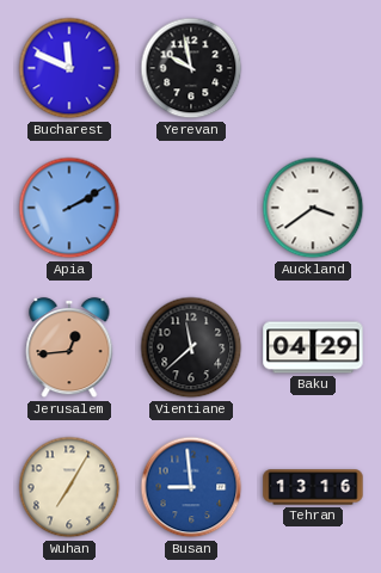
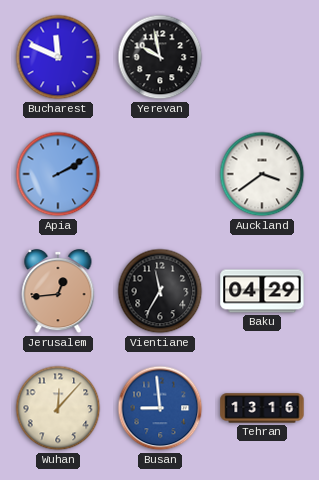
Vientiane: 11:38 -> 11:35 (160, 291)
Wuhan: 7:05 -> 12:07 (58, 408)
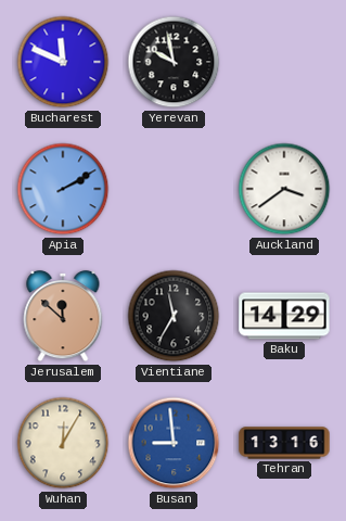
Jerusalem: 12:44 -> 11:52 (63, 316)
Baku: 04:29 -> 14:29 (284, 316)
Wuhan: 12:07 -> 12:05 (63, 443)
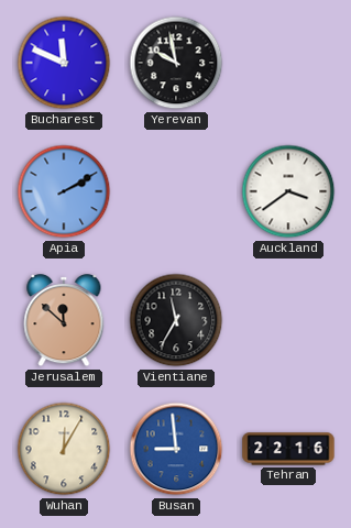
Baku: 14:29 -> none (284, 316)
Tehran: 13:16 -> 22:16 (288, 449)
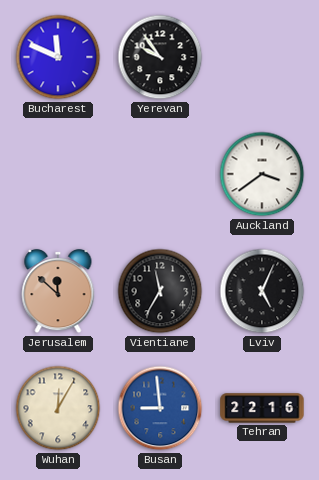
Yerevan: 9:58 -> 9:54 (160, 57)
Apia: 2:10 -> none (64, 191)
Lviv: none -> 5:04 (262, 291)
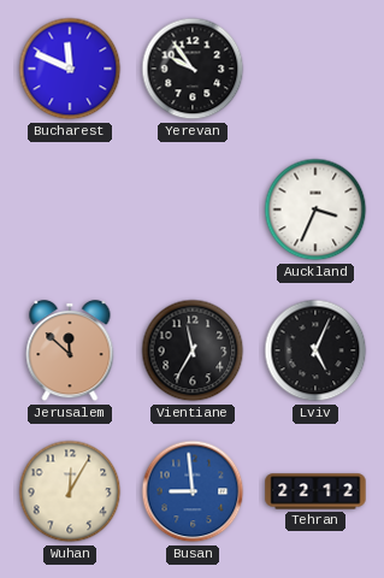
Auckland: 3:39 -> 3:34 (315, 210)
Tehran: 22:16 -> 22:12 (315, 491)
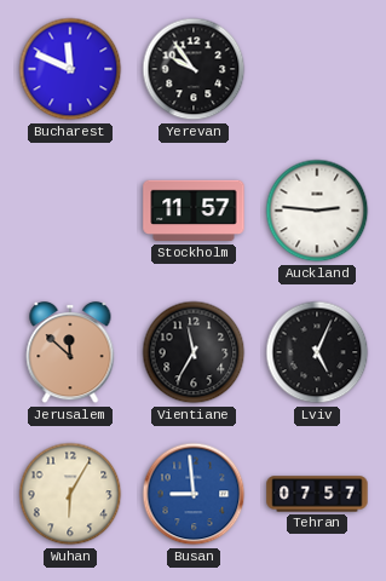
Stockholm: none -> 11:57 (194, 211)
Auckland: 3:34 -> 2:46 (317, 211)
Wuhan: 12:05 -> 6:05 (70, 494)
Tehran: 22:12 -> 07:57 (317, 494)
